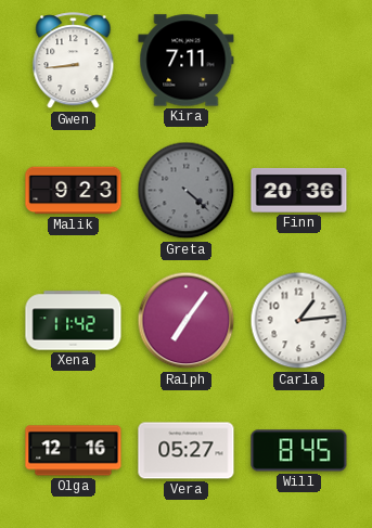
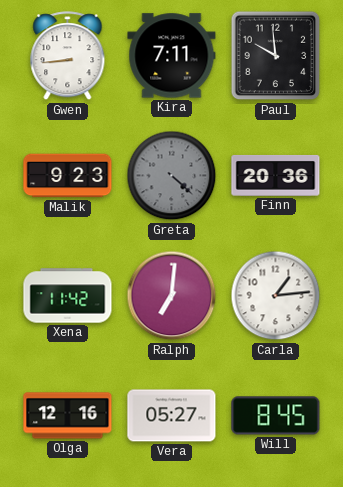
Paul: none -> 9:59 (276, 56)
Ralph: 7:06 -> 7:01 (172, 296)
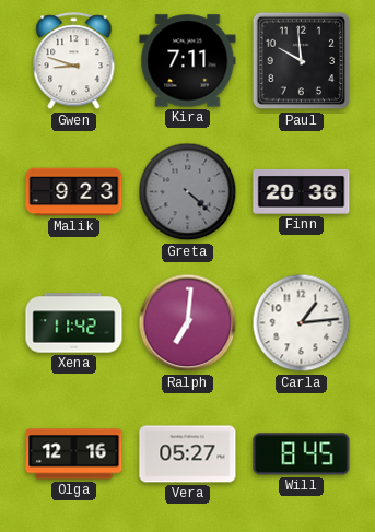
Gwen: 8:44 -> 8:48 (74, 61)
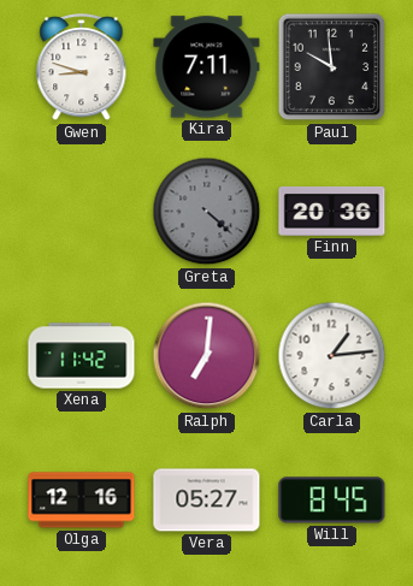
Malik: 9:23 -> none (74, 192)
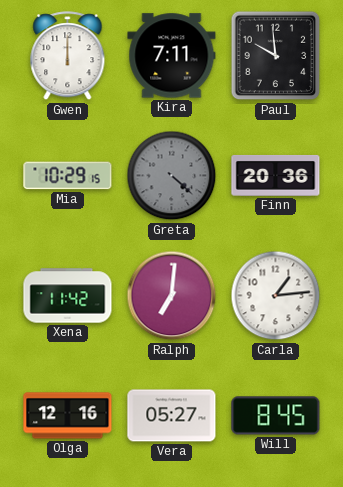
Gwen: 8:48 -> 12:00 (68, 56)
Mia: none -> 10:29 (68, 176)
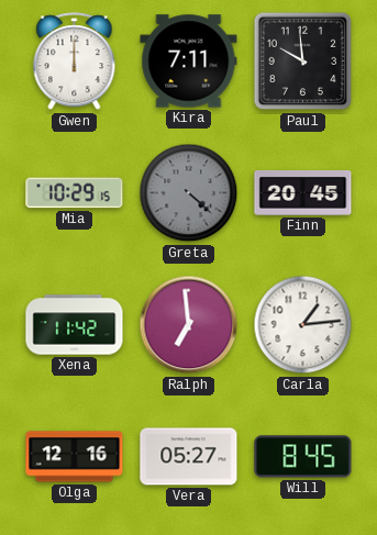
Finn: 20:36 -> 20:45 (303, 193)
Ralph: 7:01 -> 6:59 (189, 325)
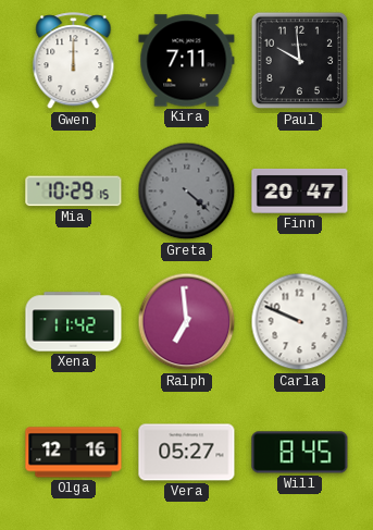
Finn: 20:45 -> 20:47 (300, 192)
Carla: 1:14 -> 9:49 (300, 322)
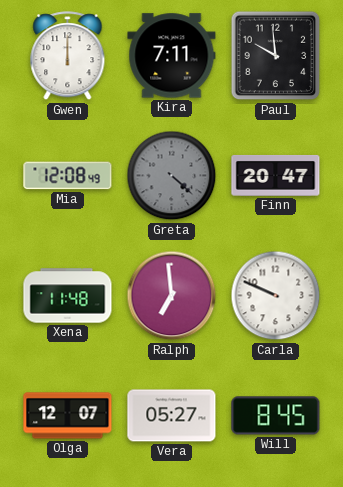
Mia: 10:29 -> 12:08 (68, 176)
Xena: 11:42 -> 11:48 (68, 296)
Olga: 12:16 -> 12:07 (68, 416)
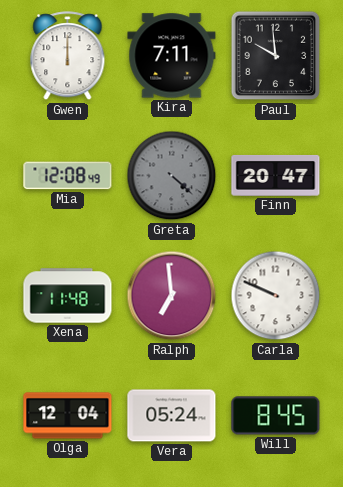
Olga: 12:07 -> 12:04 (68, 416)
Vera: 05:27 -> 05:24 (172, 416)
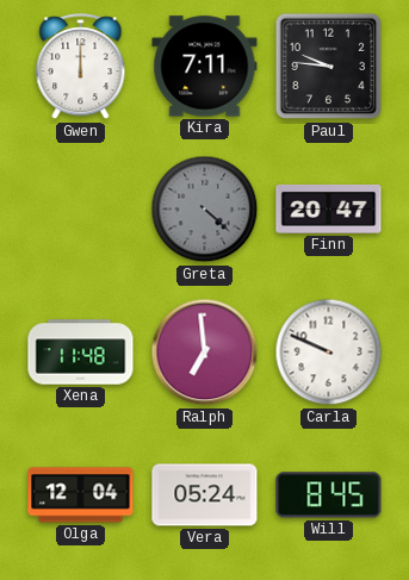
Paul: 9:59 -> 9:46 (329, 67)
Mia: 12:08 -> none (68, 176)
